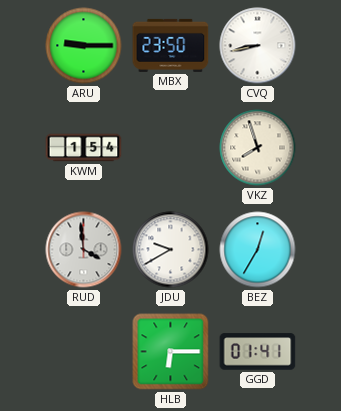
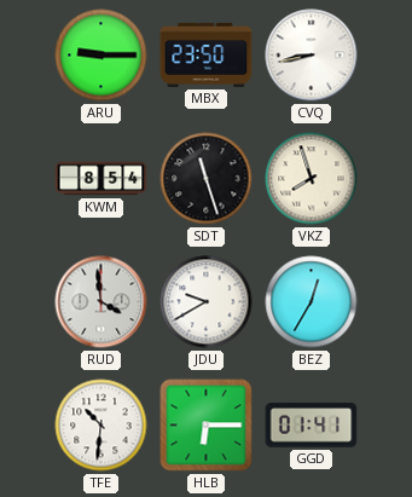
KWM: 1:54 -> 8:54 (101, 179)
SDT: none -> 11:27 (207, 179)
TFE: none -> 10:31 (101, 426)
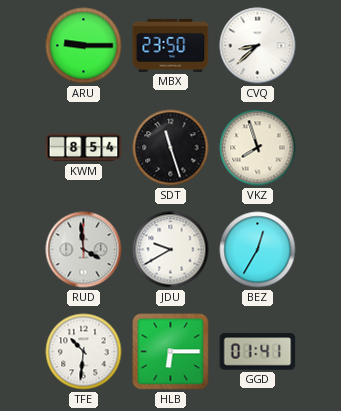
CVQ: 8:43 -> 8:38 (258, 46)
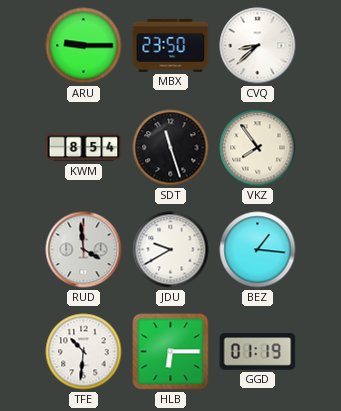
VKZ: 7:57 -> 7:54 (258, 148)
BEZ: 12:35 -> 1:16 (258, 250)
GGD: 01:41 -> 01:19 (258, 352)
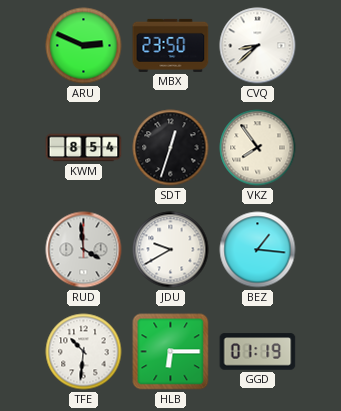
ARU: 9:15 -> 2:49 (84, 46)
SDT: 11:27 -> 12:33 (171, 148)
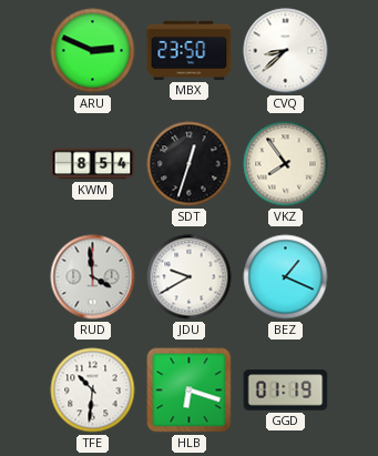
BEZ: 1:16 -> 1:19 (286, 277)
HLB: 6:15 -> 6:18 (190, 391)
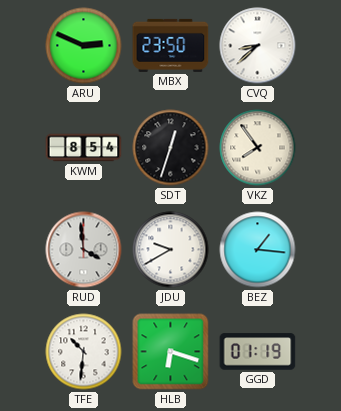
BEZ: 1:19 -> 1:16 (258, 250)
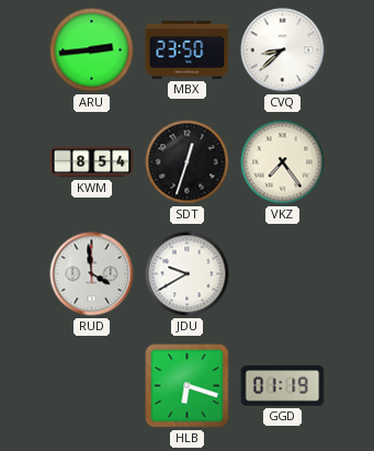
ARU: 2:49 -> 2:44 (92, 50)
VKZ: 7:54 -> 7:24 (283, 162)
BEZ: 1:16 -> none (258, 250)
TFE: 10:31 -> none (84, 352)
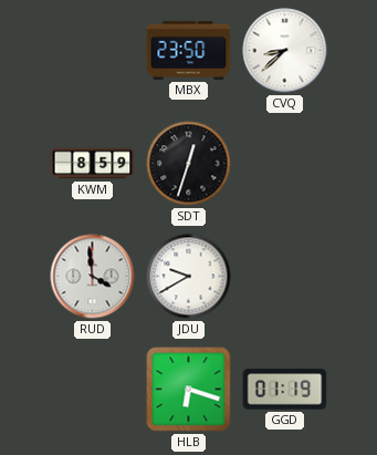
ARU: 2:44 -> none (92, 50)
KWM: 8:54 -> 8:59 (93, 164)
VKZ: 7:24 -> none (283, 162)
